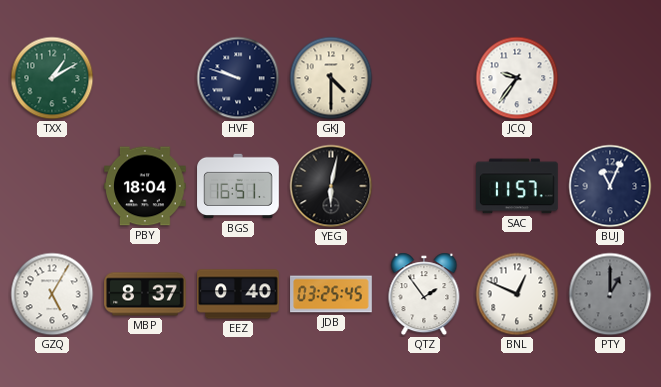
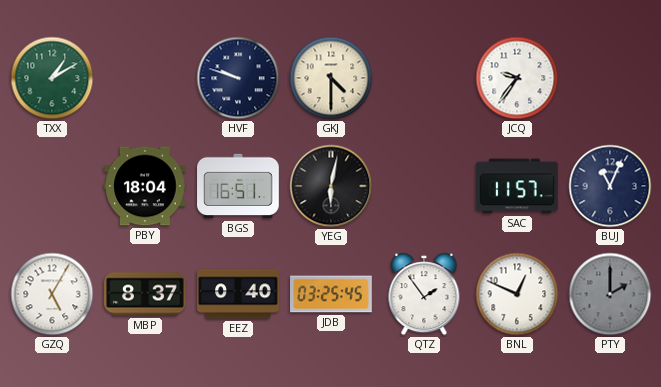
PTY: 1:00 -> 2:00 (610, 294)
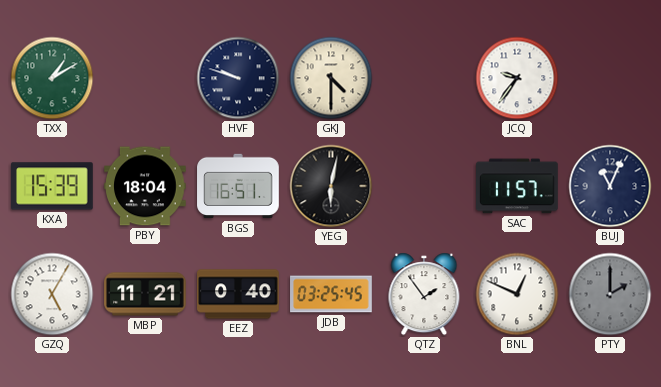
KXA: none -> 15:39 (53, 186)
MBP: 8:37 -> 11:21 (145, 294)
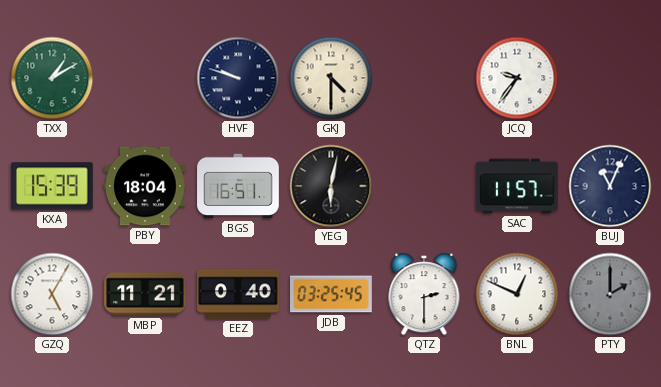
QTZ: 1:54 -> 2:30 (424, 294)
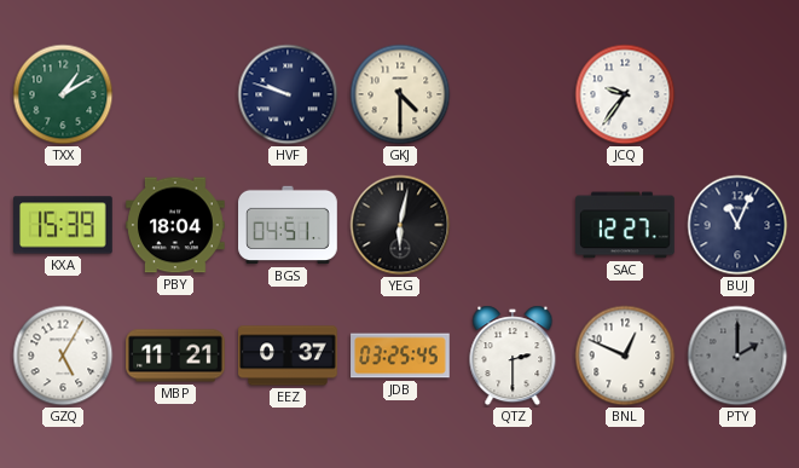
BGS: 16:51 -> 04:51 (288, 225)
SAC: 11:57 -> 12:27 (626, 225)
EEZ: 0:40 -> 0:37 (288, 356)
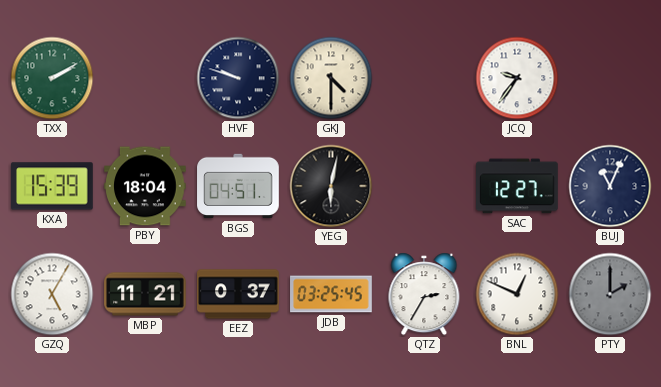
TXX: 1:10 -> 2:10 (52, 78)
QTZ: 2:30 -> 2:35 (424, 294)
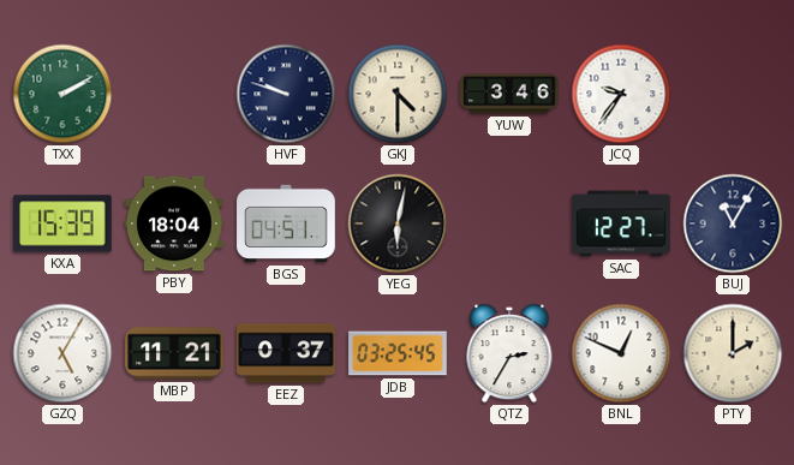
YUW: none -> 3:46 (509, 94)
BUJ: 11:04 -> 11:05 (733, 223)
PTY dial: grey -> cream (733, 353)
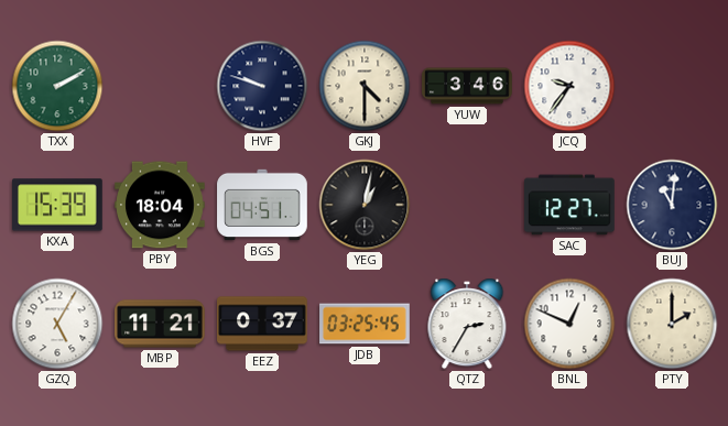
YEG: 6:02 -> 1:02 (365, 205)
BUJ: 11:05 -> 11:01 (672, 205)
